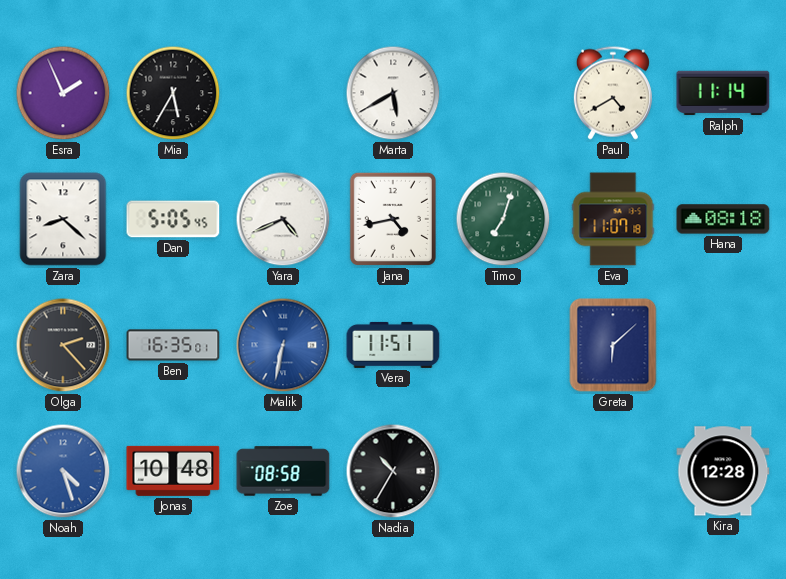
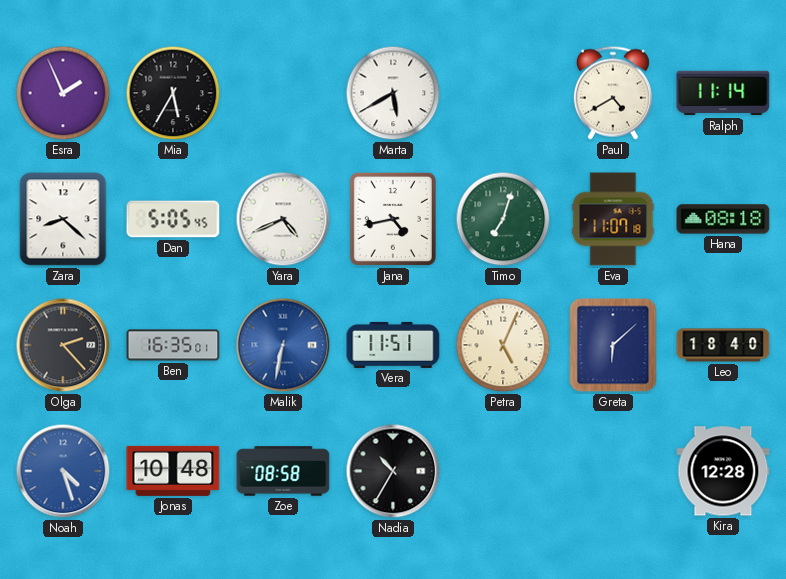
Petra: none -> 5:04 (503, 345)
Leo: none -> 18:40 (723, 345)
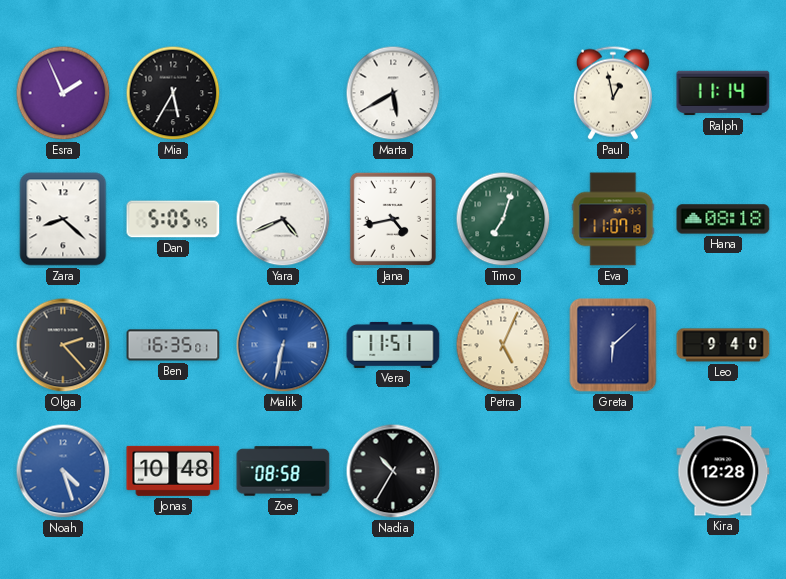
Paul: 4:40 -> 12:58 (613, 93)
Leo: 18:40 -> 9:40 (723, 345)
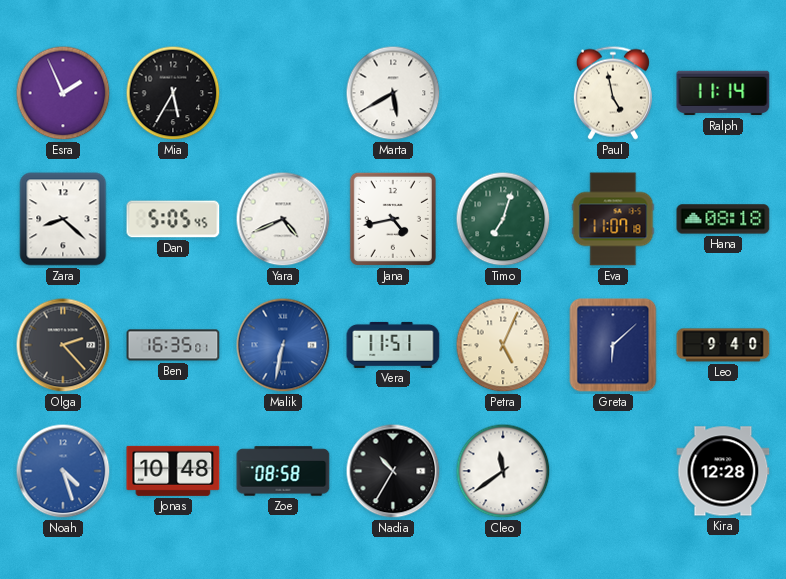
Paul: 12:58 -> 4:58 (613, 93)
Cleo: none -> 11:39 (503, 471)
